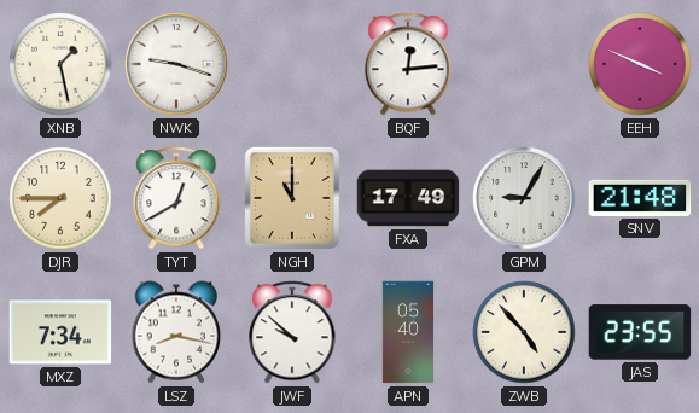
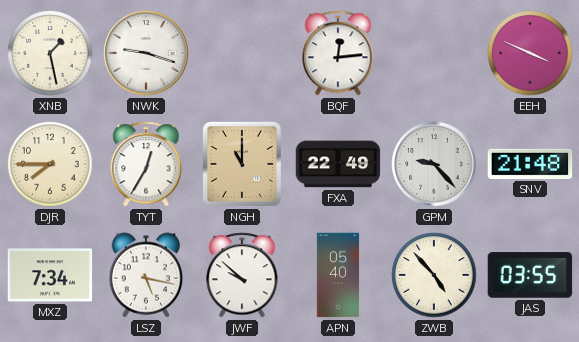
TYT: 12:40 -> 12:35 (146, 164)
FXA: 17:49 -> 22:49 (338, 164)
GPM: 9:05 -> 9:23 (434, 164)
LSZ: 8:17 -> 5:17 (146, 275)
JAS: 23:55 -> 03:55 (530, 275)
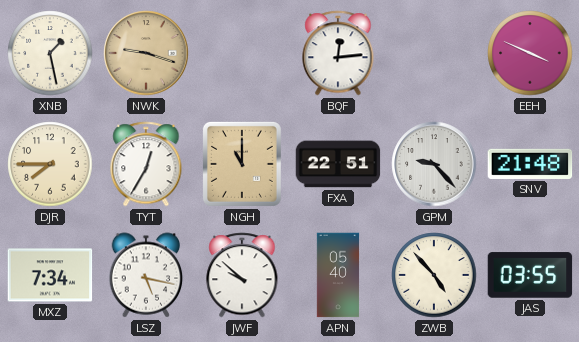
NWK dial: white -> champagne (146, 53)
FXA: 22:49 -> 22:51 (338, 164)
